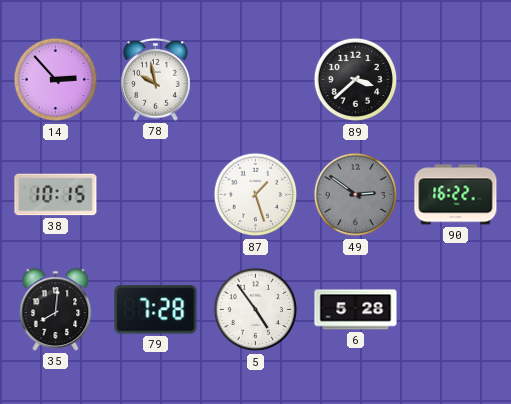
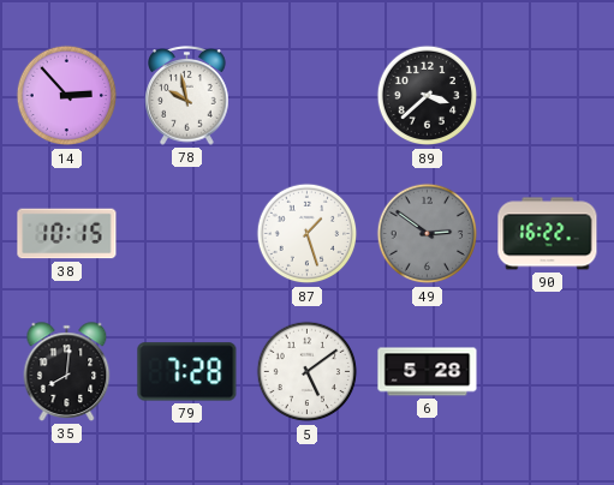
5: 4:54 -> 5:09 (308, 372)
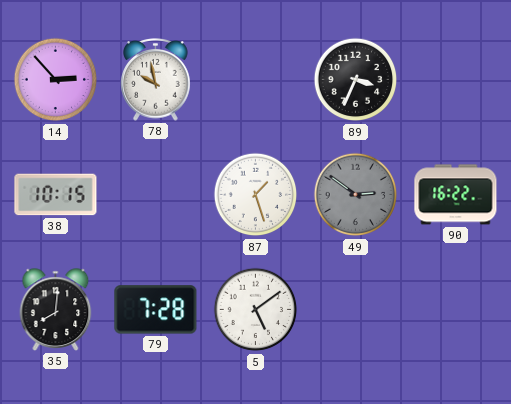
89: 3:38 -> 3:34 (356, 80)
6: 5:28 -> none (428, 372)
